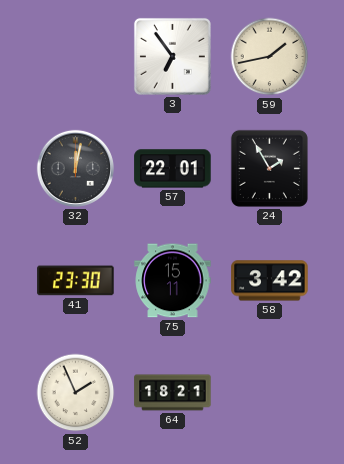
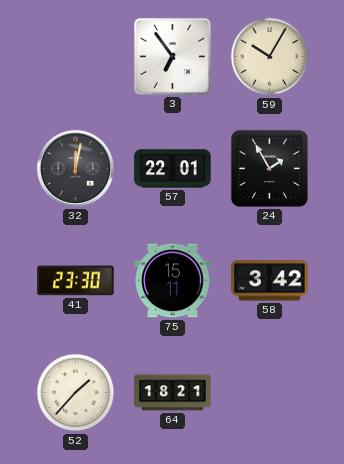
59: 1:43 -> 10:05 (270, 57)
52: 1:56 -> 1:37 (76, 393)
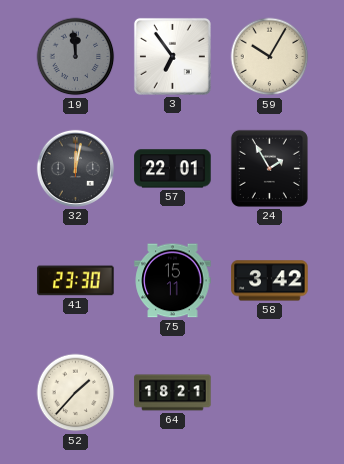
19: none -> 11:59 (76, 57)
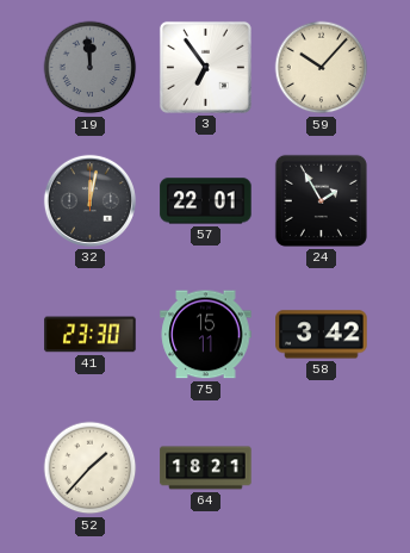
59: 10:05 -> 10:07 (322, 68)
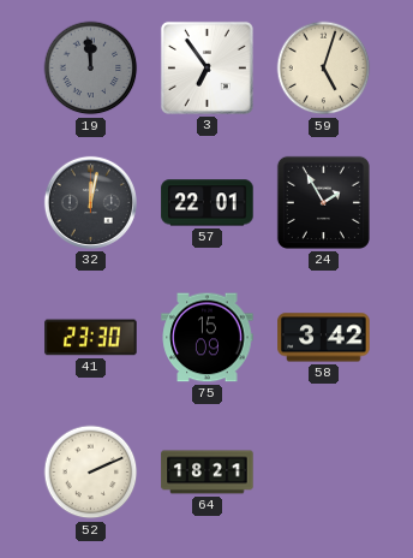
59: 10:07 -> 5:03 (324, 69)
75: 15:11 -> 15:09 (208, 338)
52: 1:37 -> 2:11 (91, 473)
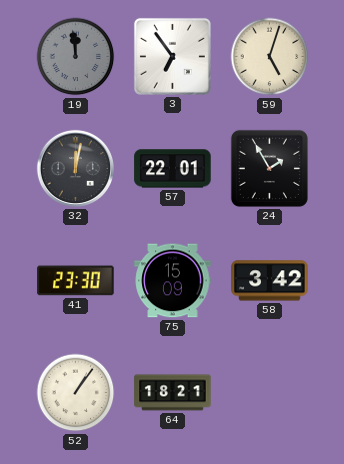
52: 2:11 -> 1:06 (76, 393)
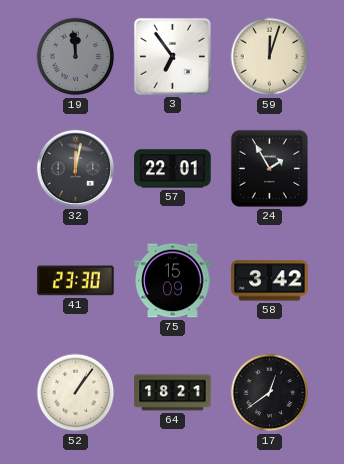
59: 5:03 -> 12:03 (270, 57)
17: none -> 12:39 (270, 393)
